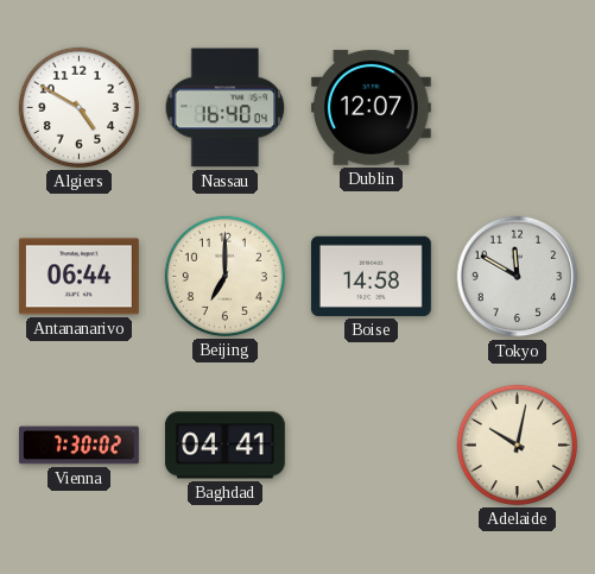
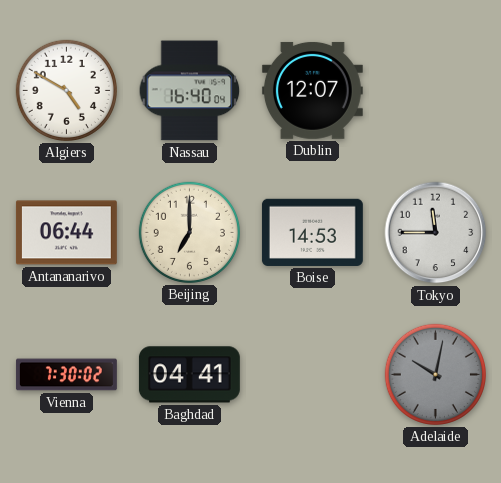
Boise: 14:58 -> 14:53 (312, 232)
Tokyo: 11:50 -> 11:45 (436, 233)
Adelaide dial: cream -> grey (435, 374)
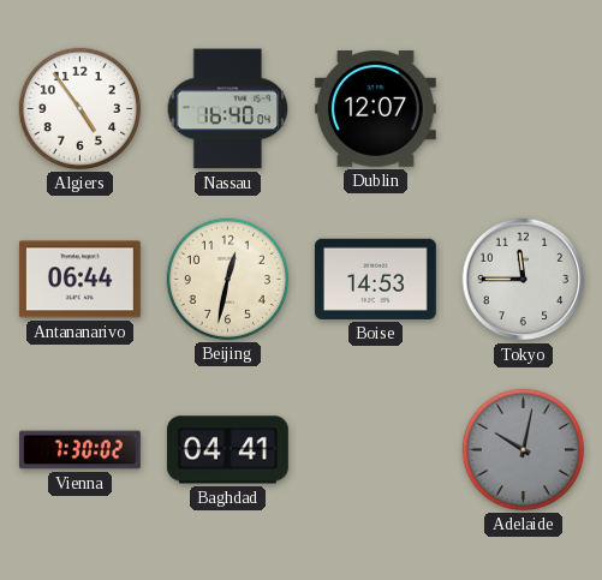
Algiers: 4:50 -> 4:54 (79, 108)
Beijing: 7:00 -> 12:32 (227, 279)
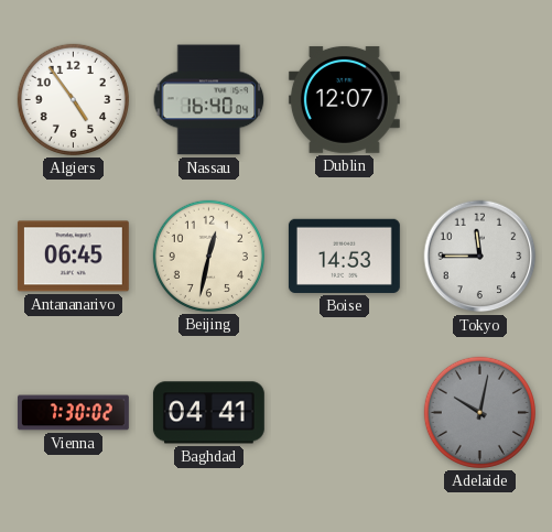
Antananarivo: 06:44 -> 06:45 (73, 257)
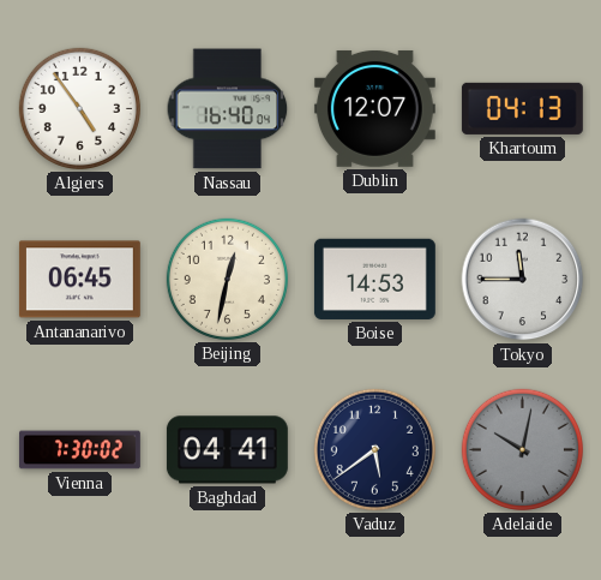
Khartoum: none -> 04:13 (522, 108)
Vaduz: none -> 5:39 (374, 449)
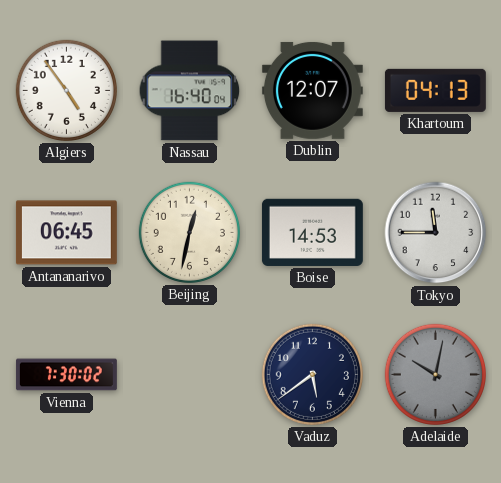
Baghdad: 04:41 -> none (227, 450)
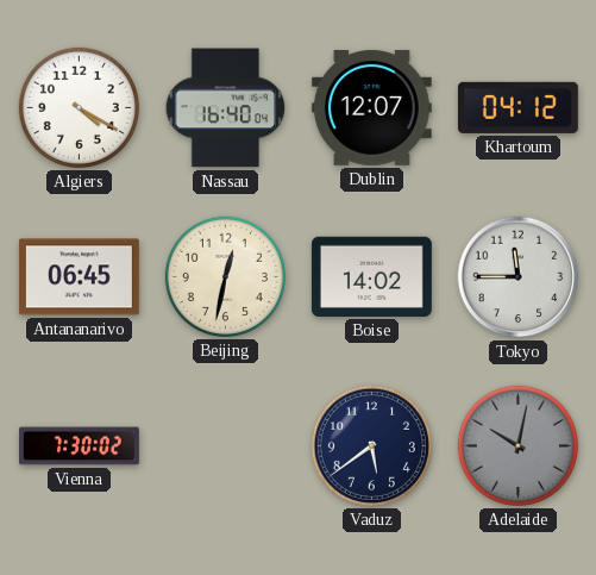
Algiers: 4:54 -> 4:20 (79, 107)
Khartoum: 04:13 -> 04:12 (517, 107)
Boise: 14:53 -> 14:02 (371, 276)
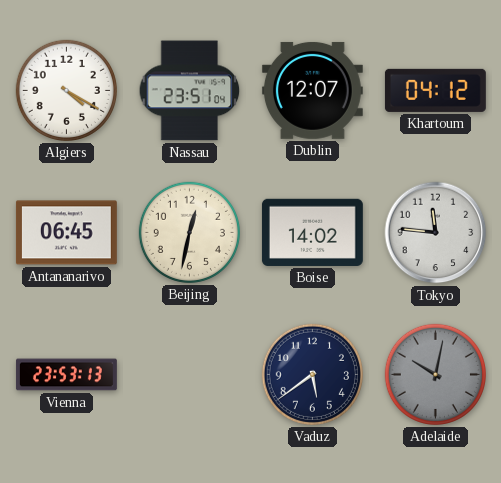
Nassau: 16:40 -> 23:51 (190, 91)
Tokyo: 11:45 -> 11:46 (436, 233)
Vienna: 7:30 -> 23:53 (66, 375)
